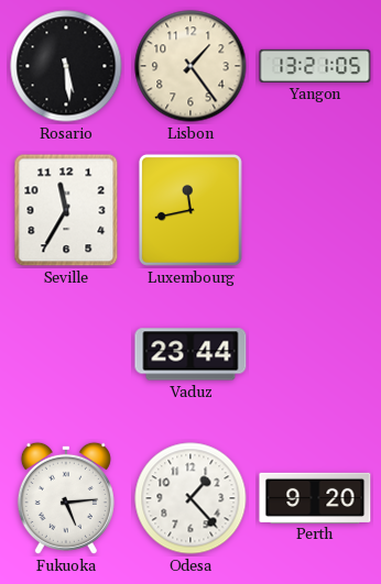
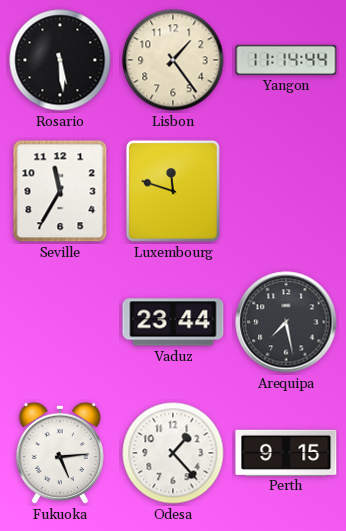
Yangon: 13:21 -> 11:14 (286, 60)
Luxembourg: 11:43 -> 11:48 (173, 191)
Arequipa: none -> 7:28 (286, 322)
Perth: 9:20 -> 9:15 (286, 452)
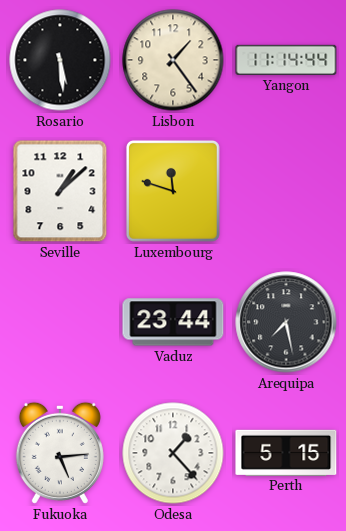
Seville: 11:35 -> 1:08 (60, 191)
Perth: 9:15 -> 5:15 (286, 452)
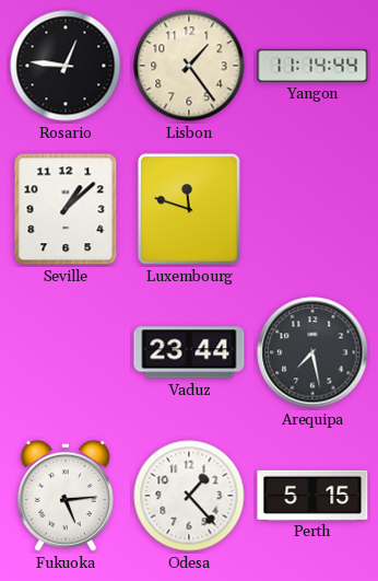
Rosario: 5:29 -> 12:46 (66, 66)
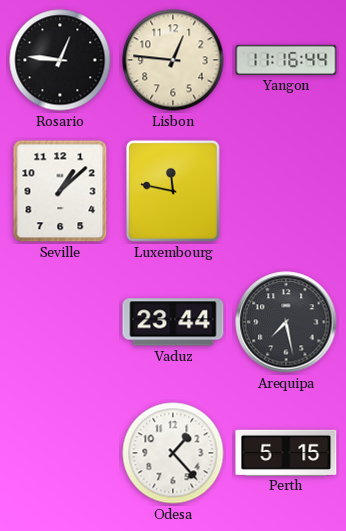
Lisbon: 1:24 -> 12:46 (173, 60)
Yangon: 11:14 -> 11:16 (286, 60)
Luxembourg: 11:48 -> 11:47 (173, 191)
Fukuoka: 5:14 -> none (66, 496)
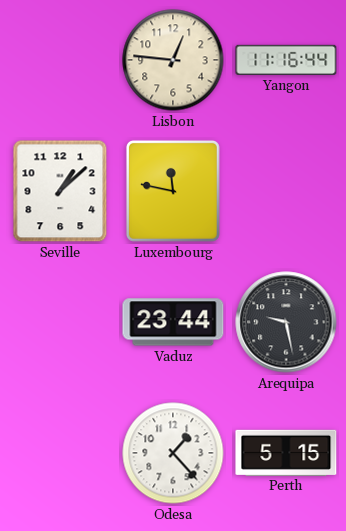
Rosario: 12:46 -> none (60, 60)
Arequipa: 7:28 -> 9:28 (286, 322)
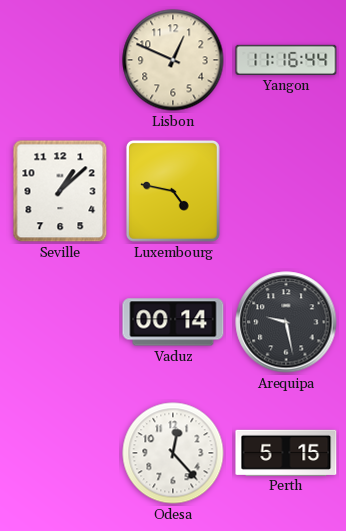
Lisbon: 12:46 -> 12:49 (173, 60)
Luxembourg: 11:47 -> 4:47 (173, 191)
Vaduz: 23:44 -> 00:14 (173, 322)
Odesa: 1:23 -> 12:23 (173, 453)
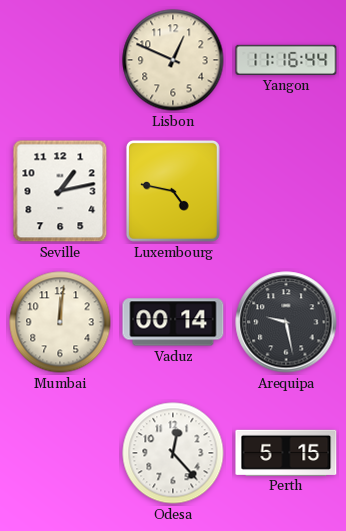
Seville: 1:08 -> 1:13 (60, 191)
Mumbai: none -> 12:01 (60, 322)
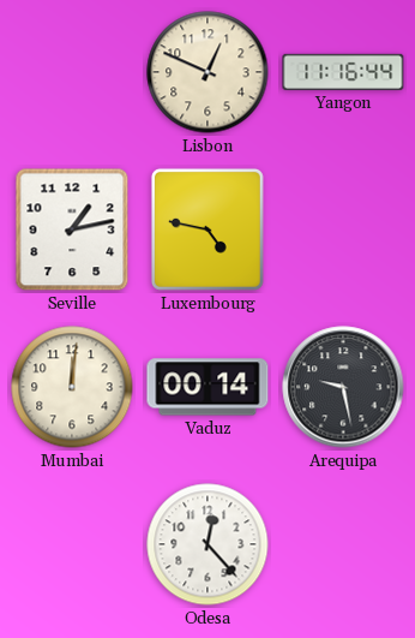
Perth: 5:15 -> none (286, 452)
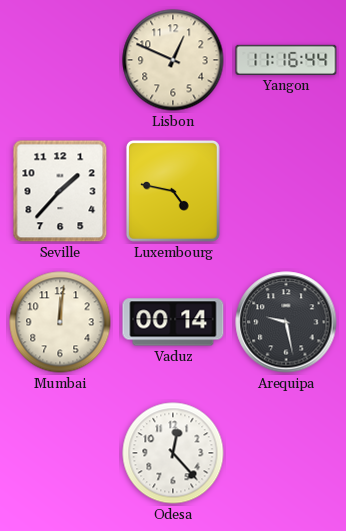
Seville: 1:13 -> 1:37 (60, 191)
